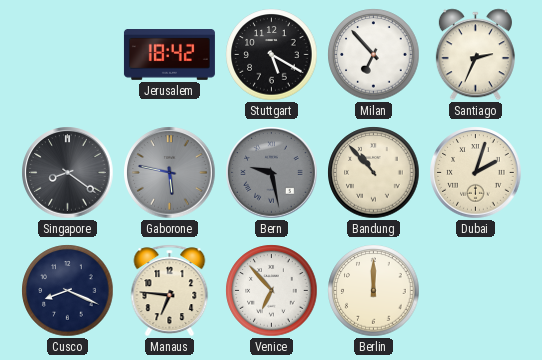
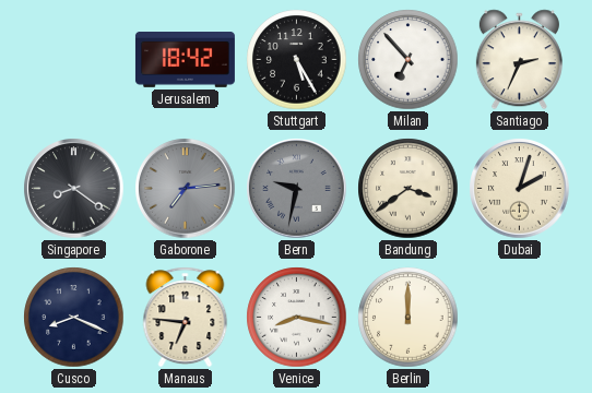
Stuttgart: 5:20 -> 5:25 (297, 60)
Gaborone: 5:47 -> 7:14 (186, 189)
Bern: 9:28 -> 9:32 (297, 189)
Bandung: 10:53 -> 3:39 (409, 189)
Venice: 6:53 -> 8:17 (297, 318)
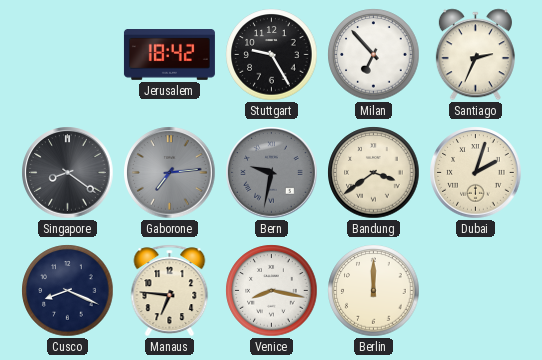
Stuttgart: 5:25 -> 9:25 (272, 55)
